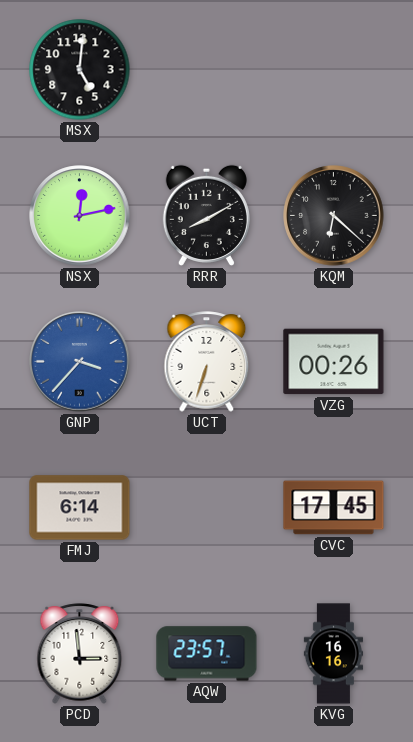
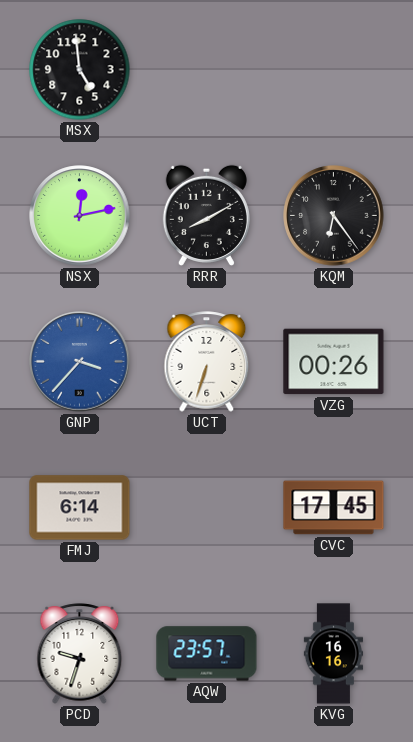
MSX: 5:01 -> 4:59 (80, 70)
KQM: 6:22 -> 6:24 (334, 216)
PCD: 2:59 -> 9:33 (80, 654)
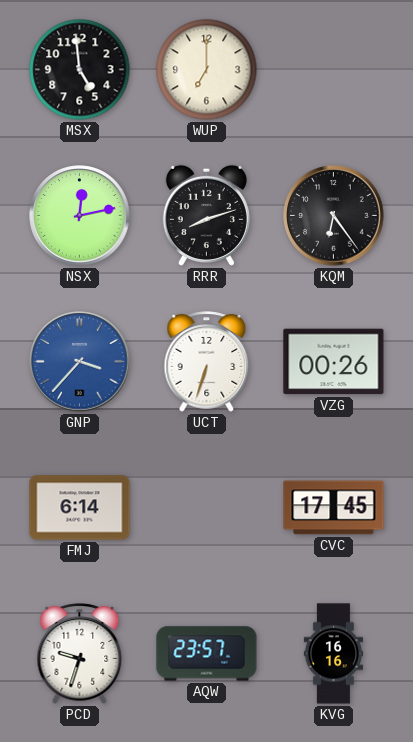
WUP: none -> 7:00 (207, 70)
RRR: 8:10 -> 8:12 (206, 215)
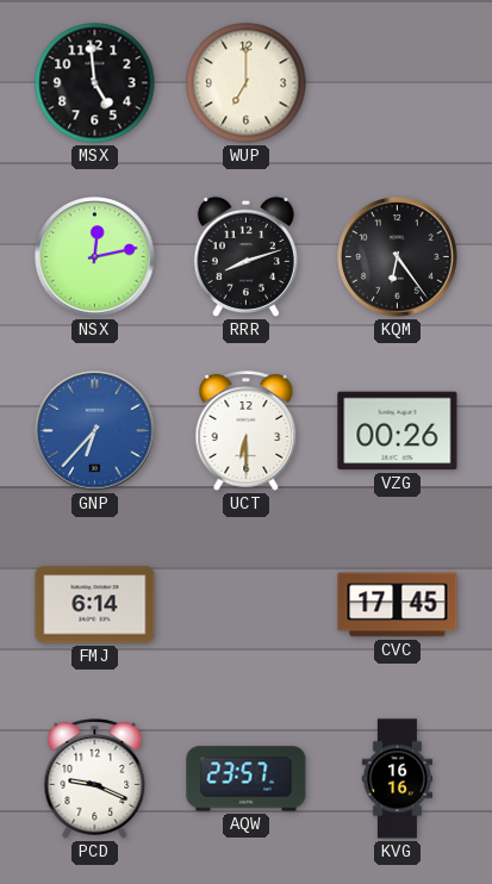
GNP: 3:37 -> 6:37 (95, 431)
UCT: 6:33 -> 6:30 (247, 431)
PCD: 9:33 -> 9:19 (95, 779)
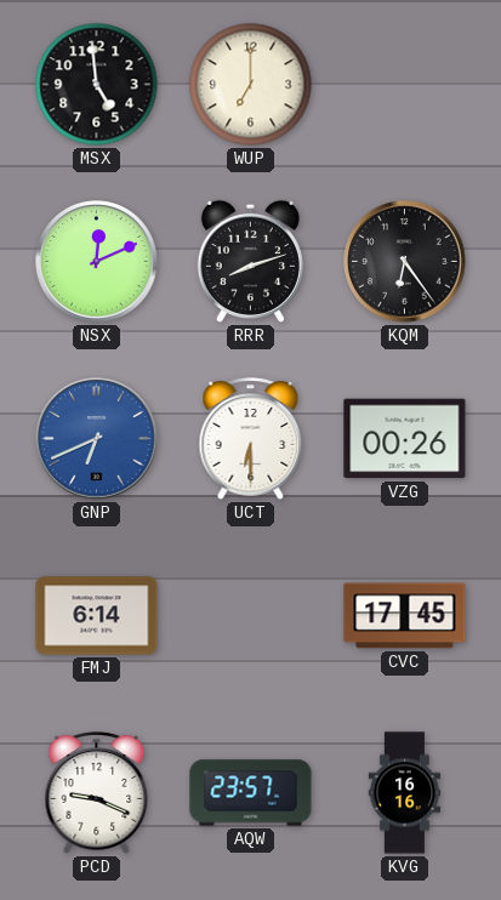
NSX: 12:13 -> 12:11 (97, 262)
GNP: 6:37 -> 6:41 (97, 439)
